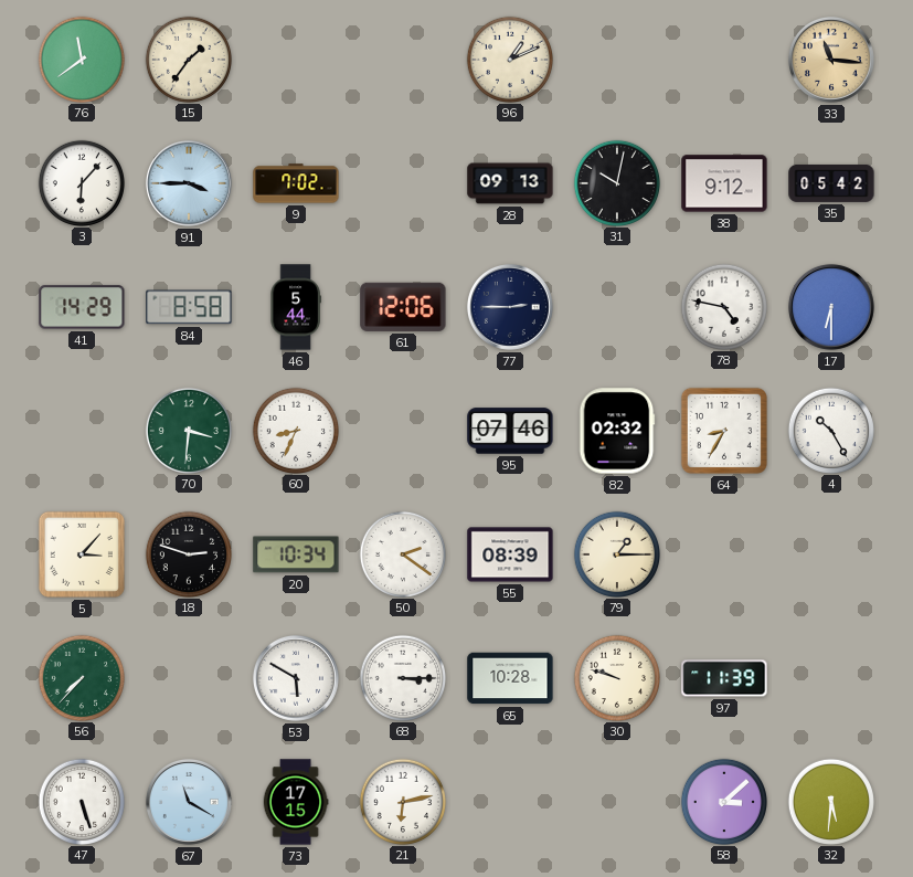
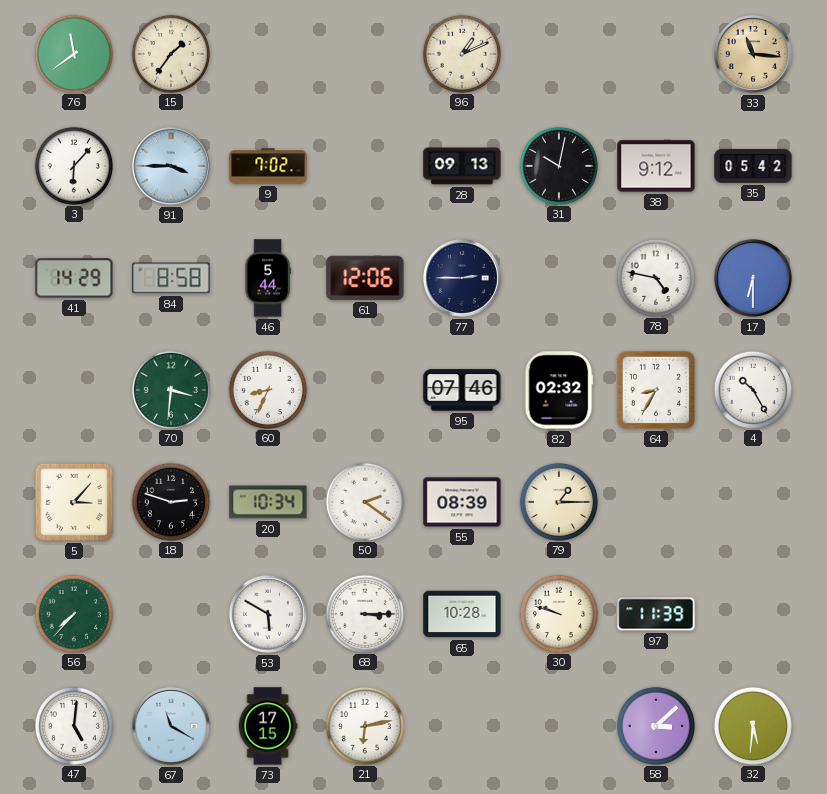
47: 5:27 -> 5:01 (73, 725)
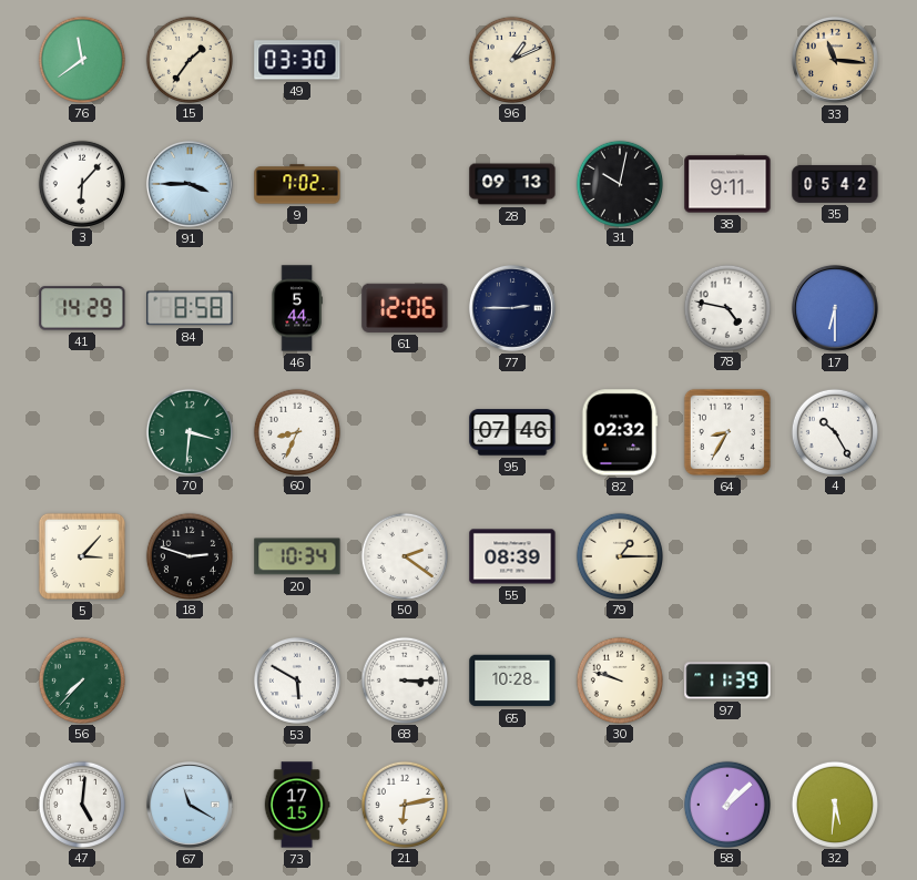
49: none -> 03:30 (297, 60)
38: 9:12 -> 9:11 (727, 184)
58: 3:08 -> 1:08 (726, 804)
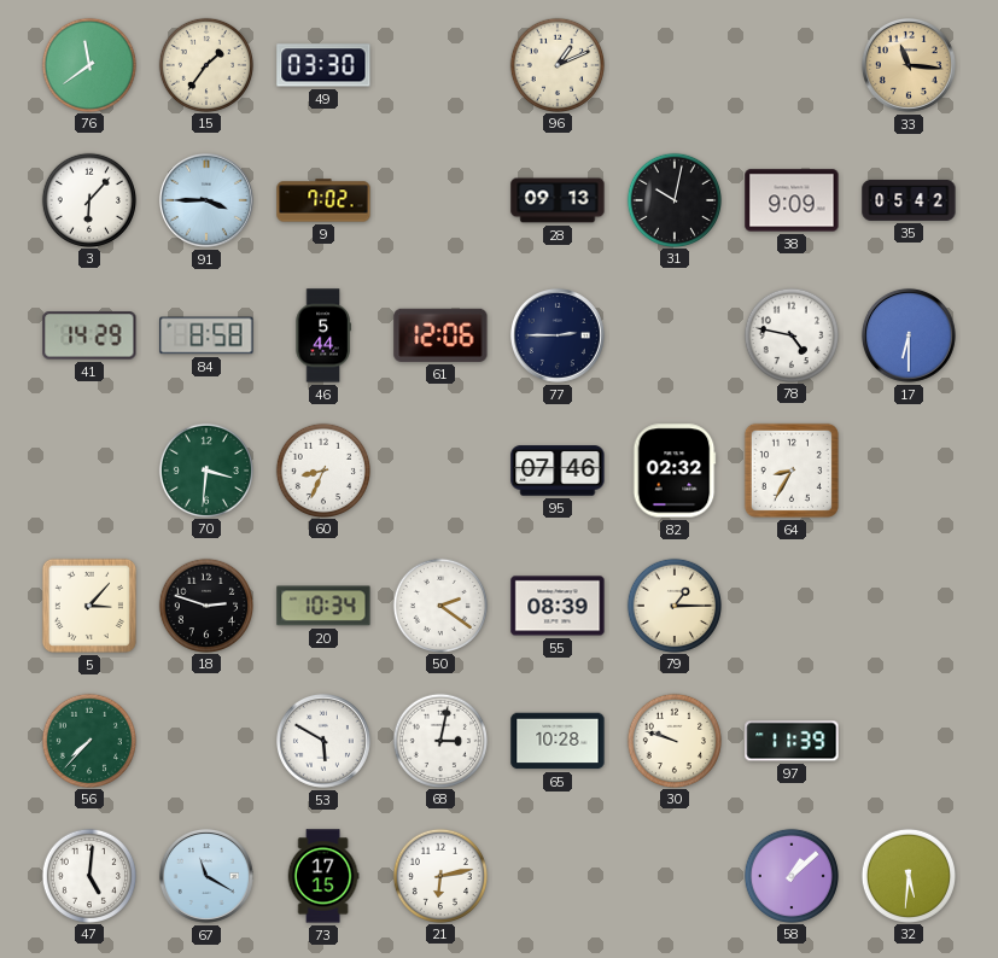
38: 9:11 -> 9:09 (792, 200)
4: 10:25 -> none (834, 431)
68: 3:15 -> 3:02 (439, 740)
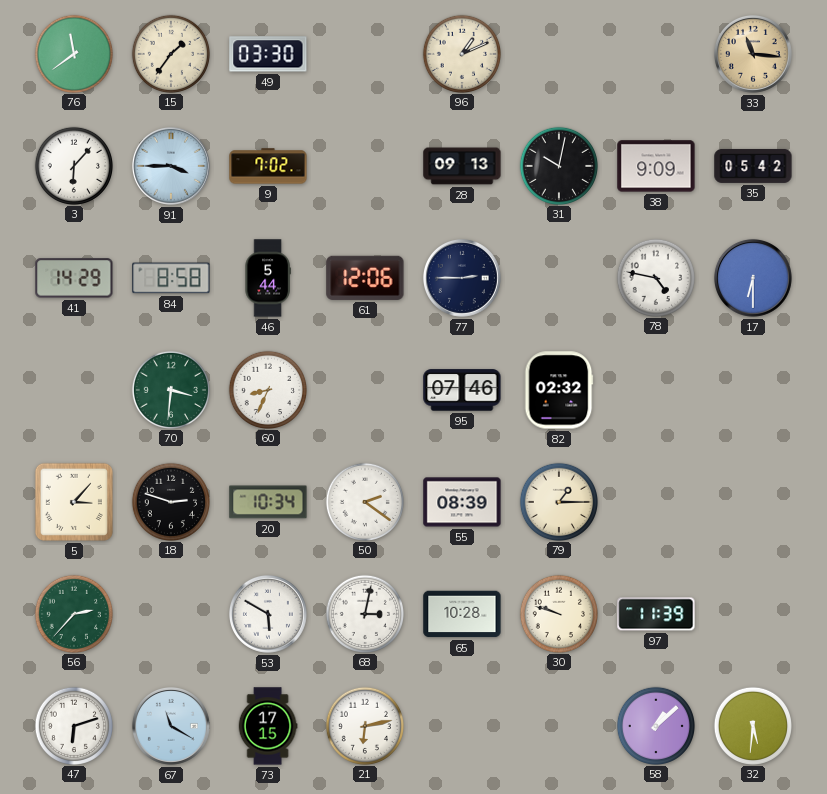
64: 8:35 -> none (792, 471)
56: 7:37 -> 2:37 (73, 613)
47: 5:01 -> 6:12 (73, 725)
